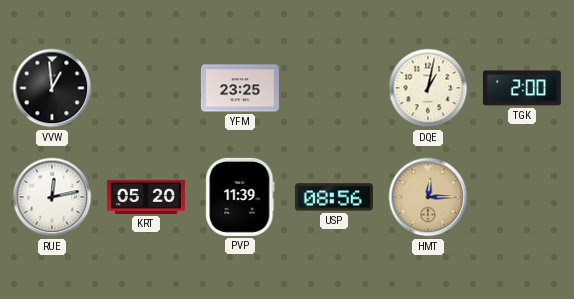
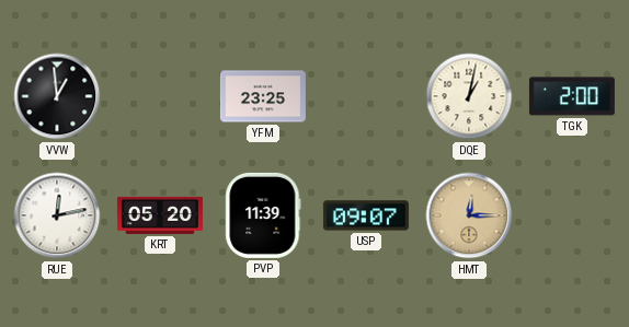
USP: 08:56 -> 09:07 (366, 215)
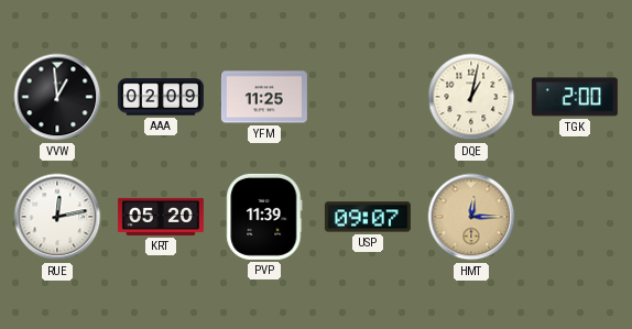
AAA: none -> 02:09 (161, 97)
YFM: 23:25 -> 11:25 (264, 97)
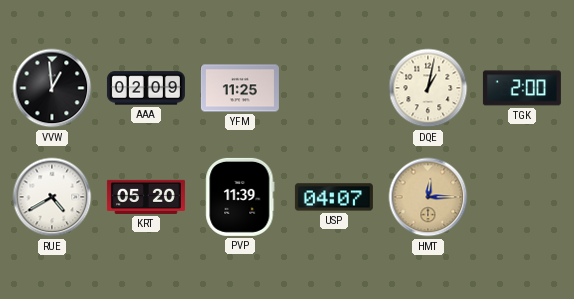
RUE: 12:13 -> 4:40 (52, 197)
USP: 09:07 -> 04:07 (334, 197)
